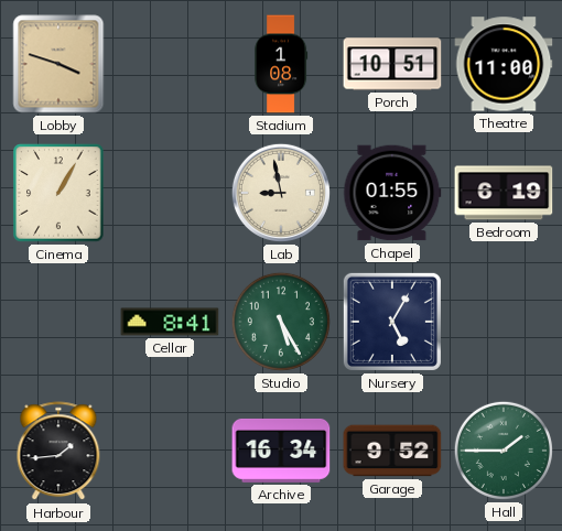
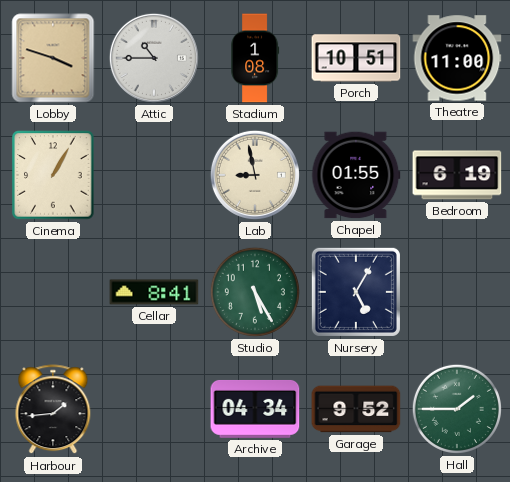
Attic: none -> 10:45 (154, 58)
Archive: 16:34 -> 04:34 (255, 409)
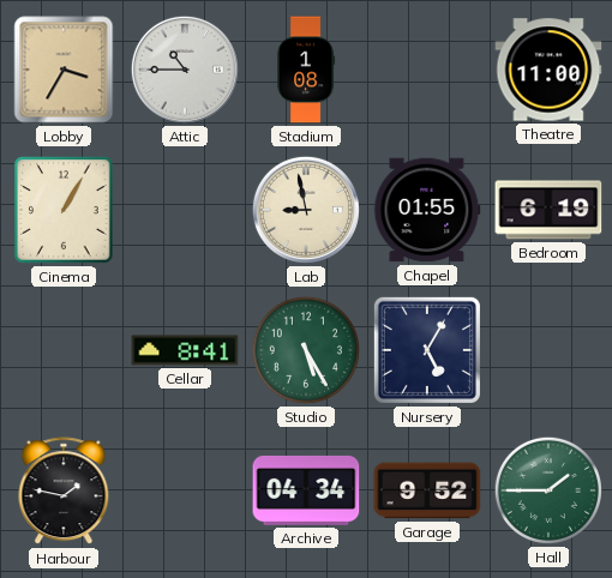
Lobby: 3:48 -> 3:35 (64, 70)
Porch: 10:51 -> none (356, 58)
Harbour: 1:44 -> 1:47 (64, 492)
